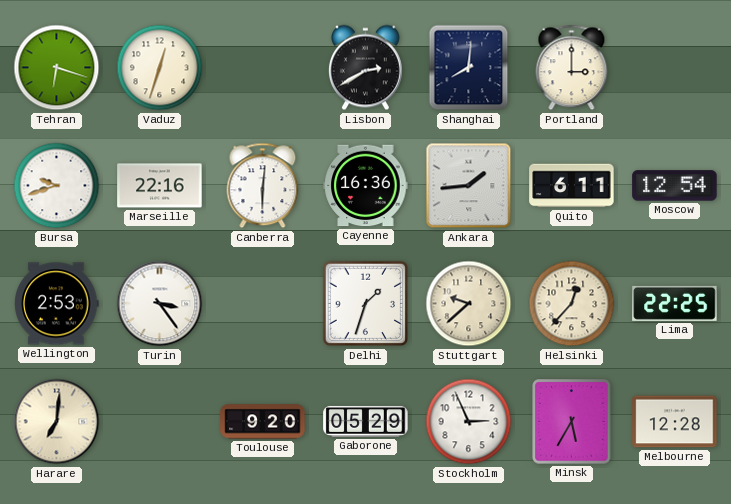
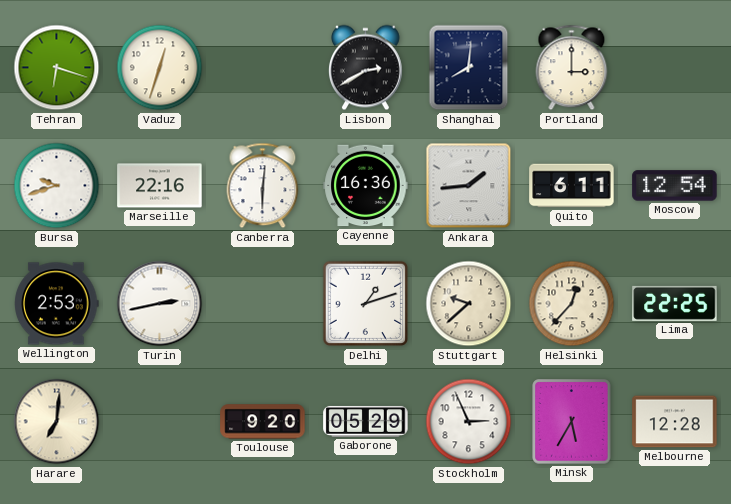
Turin: 3:24 -> 2:43 (160, 304)
Delhi: 1:33 -> 1:12 (366, 304)
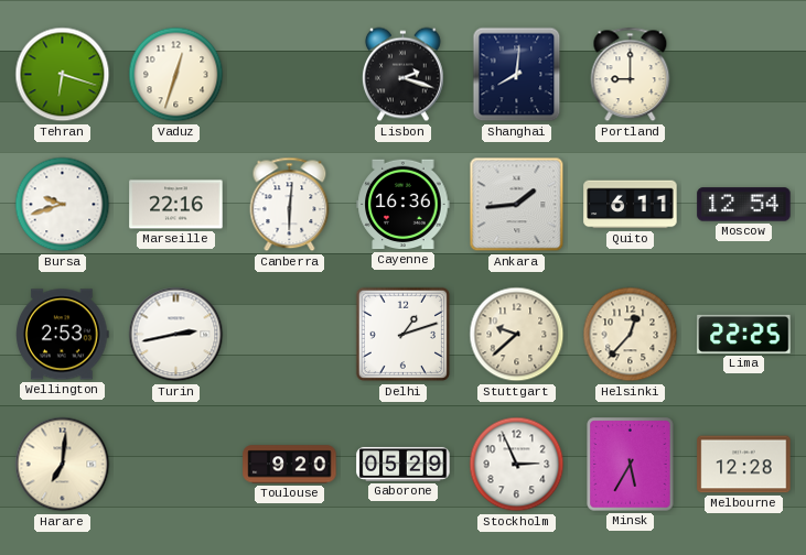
Lisbon: 2:40 -> 2:18 (404, 75)
Portland: 3:00 -> 9:00 (631, 75)
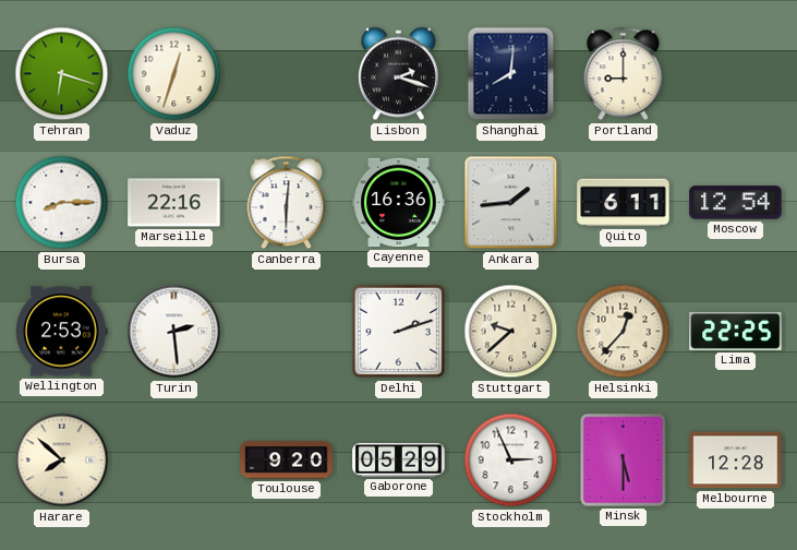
Bursa: 9:42 -> 8:15 (62, 203)
Turin: 2:43 -> 2:29 (174, 332)
Delhi: 1:12 -> 2:12 (399, 332)
Harare: 7:01 -> 7:52 (62, 461)
Minsk: 5:35 -> 5:30 (624, 461)
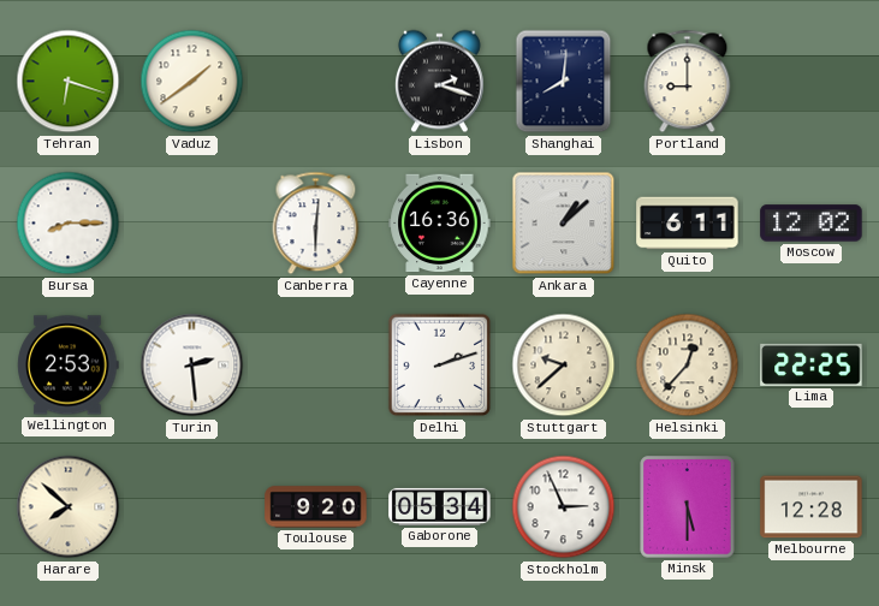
Vaduz: 12:33 -> 1:39 (192, 82)
Marseille: 22:16 -> none (174, 203)
Ankara: 1:44 -> 1:08 (564, 224)
Moscow: 12:54 -> 12:02 (812, 224)
Gaborone: 05:29 -> 05:34 (440, 506)
